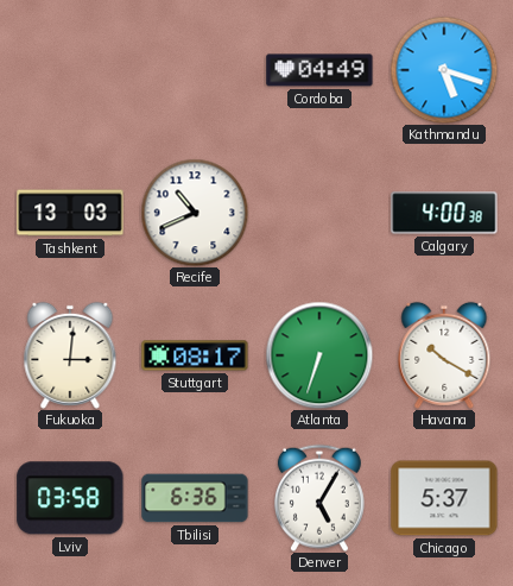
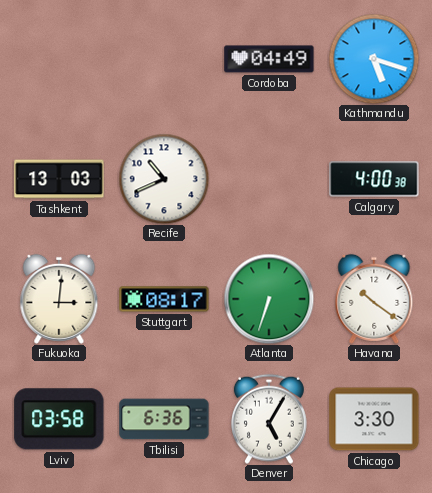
Havana: 10:20 -> 10:21 (374, 299)
Chicago: 5:37 -> 3:30 (374, 419)
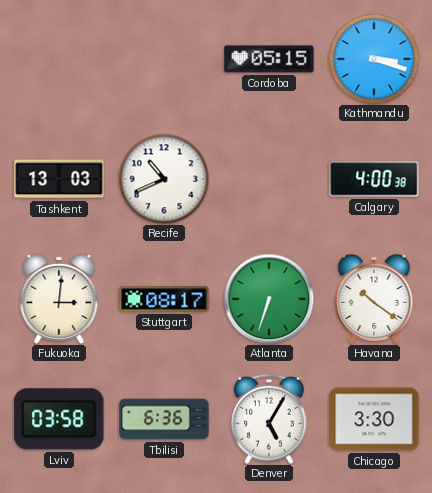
Cordoba: 04:49 -> 05:15 (269, 59)
Kathmandu: 5:18 -> 3:18 (374, 59)
